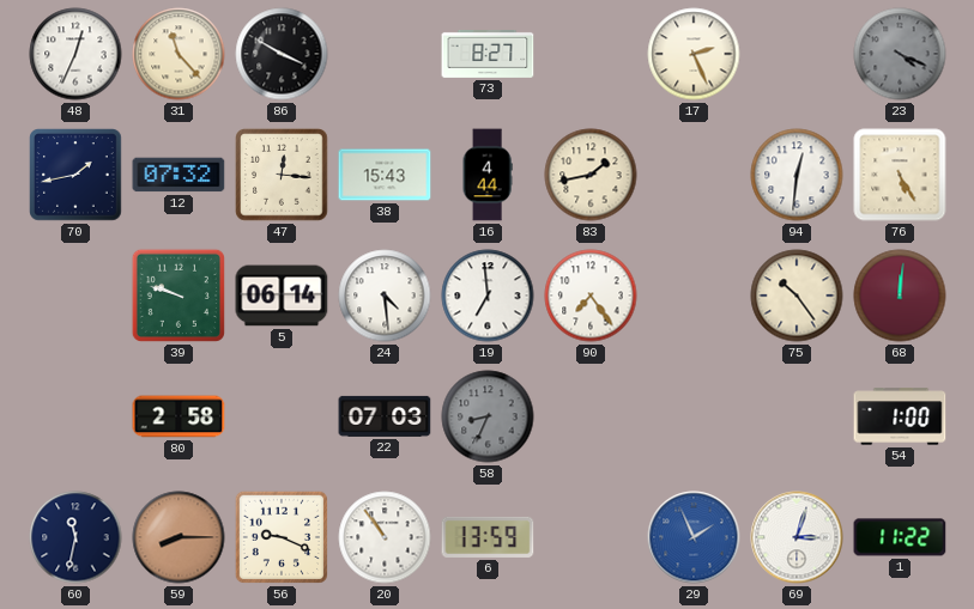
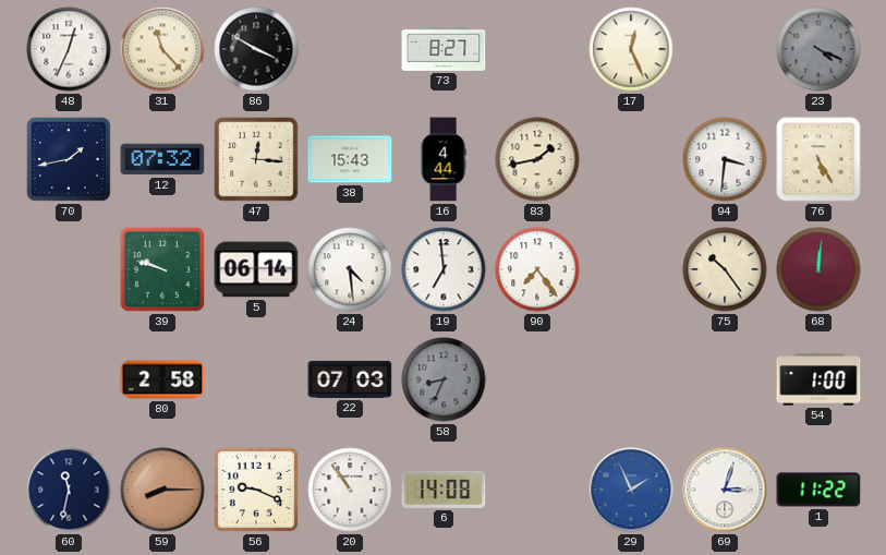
17: 2:26 -> 12:26 (631, 49)
94: 12:31 -> 3:31 (725, 159)
6: 13:59 -> 14:08 (444, 490)
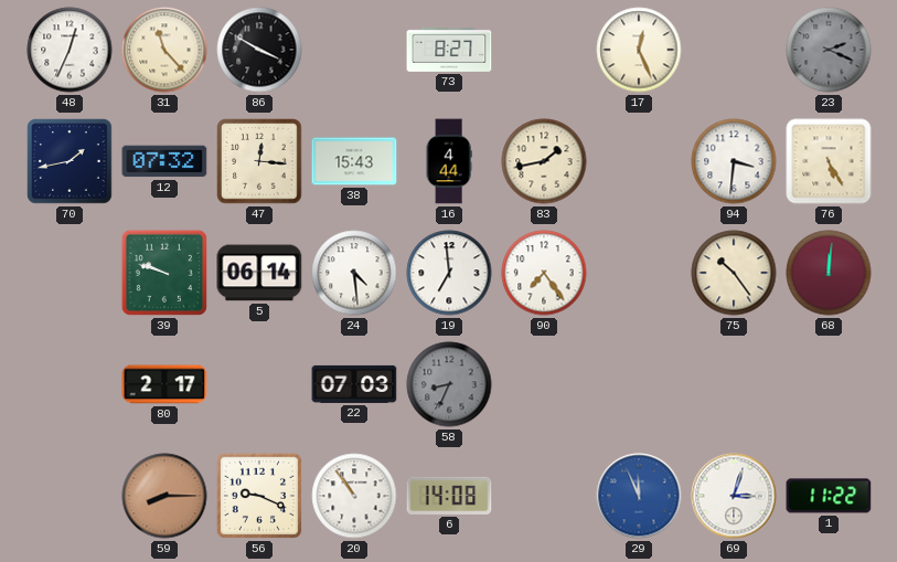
23: 4:19 -> 2:19 (829, 50)
80: 2:58 -> 2:17 (164, 384)
54: 1:00 -> none (818, 379)
60: 11:32 -> none (69, 490)
29: 1:56 -> 11:56 (639, 496)
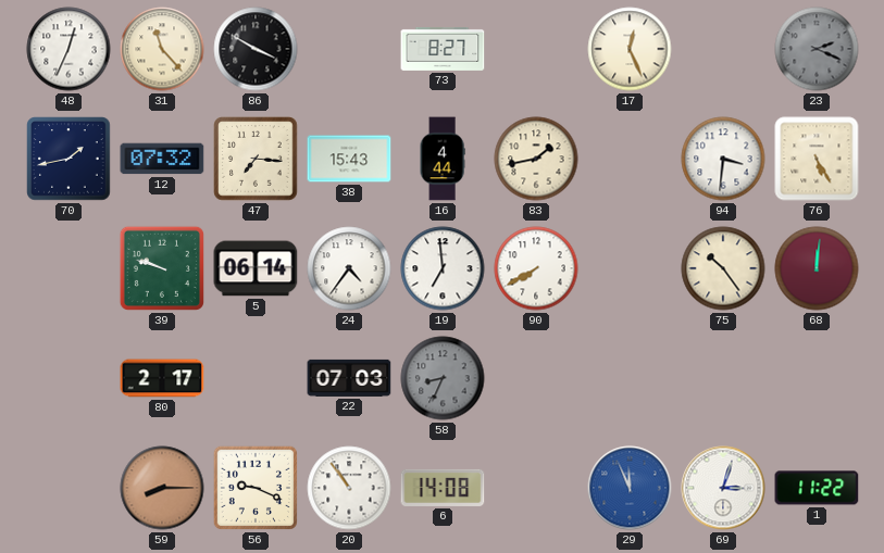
47: 12:16 -> 7:16 (256, 159)
24: 4:29 -> 4:36 (349, 268)
90: 7:24 -> 7:40 (536, 268)
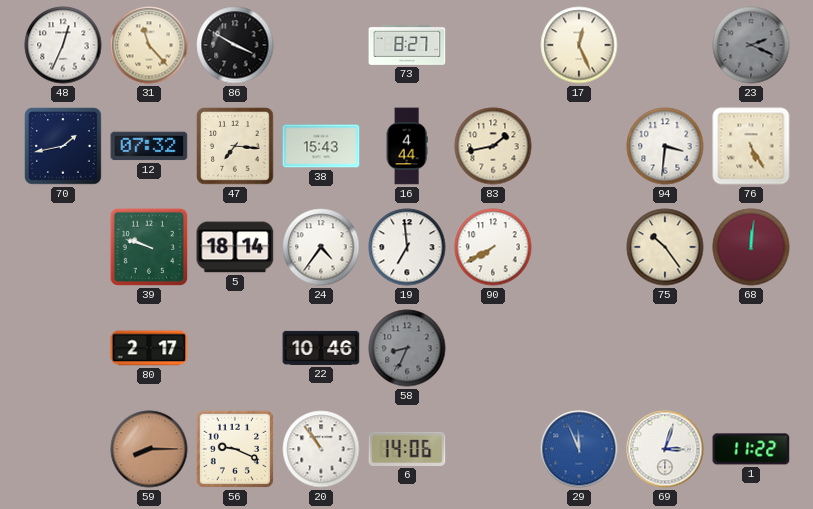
5: 06:14 -> 18:14 (235, 247)
22: 07:03 -> 10:46 (321, 348)
6: 14:08 -> 14:06 (407, 449)
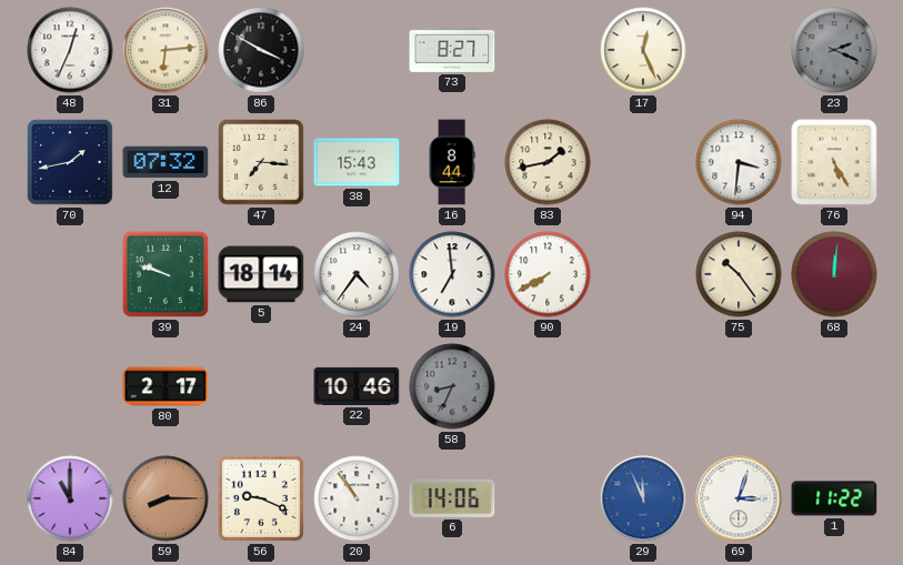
31: 11:23 -> 6:14 (165, 50)
16: 4:44 -> 8:44 (452, 162)
84: none -> 11:00 (70, 498)
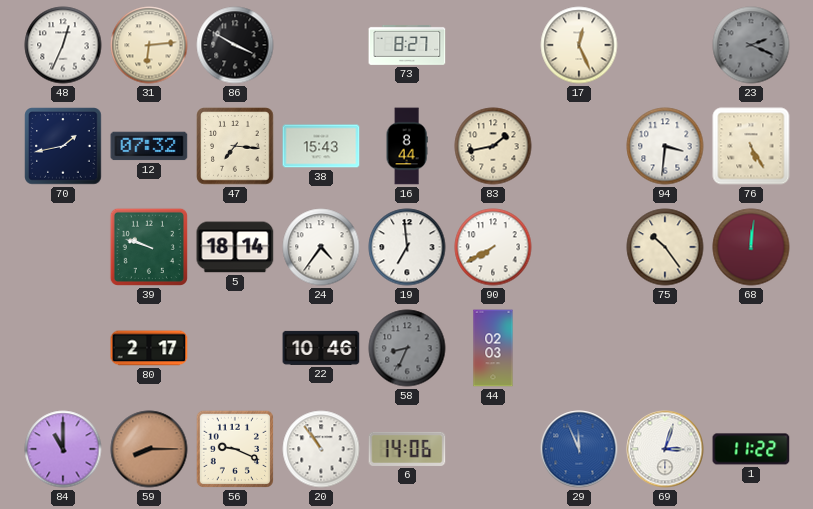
44: none -> 02:03 (493, 348)
